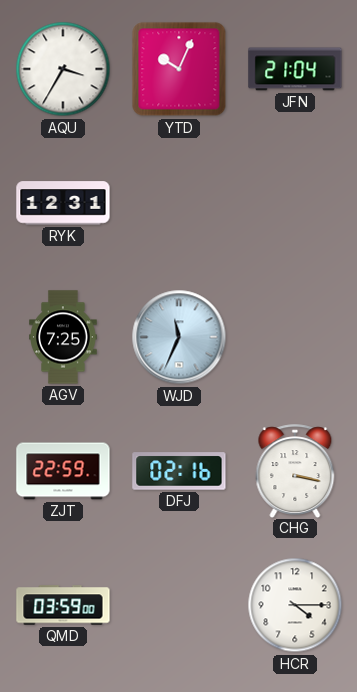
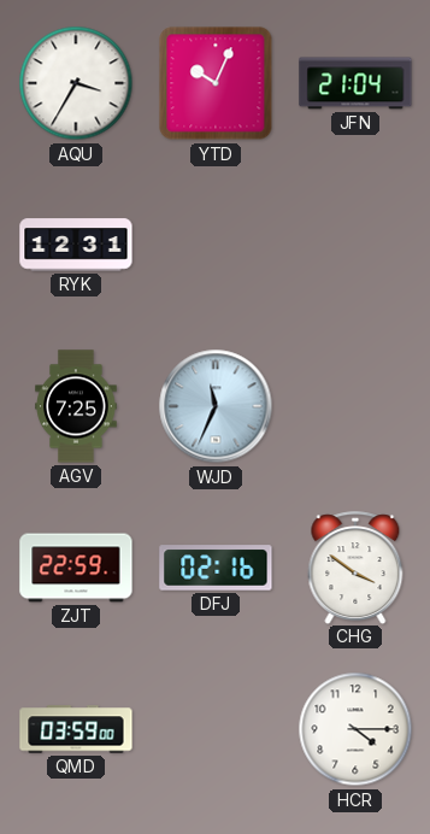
CHG: 3:17 -> 3:51 (355, 568)
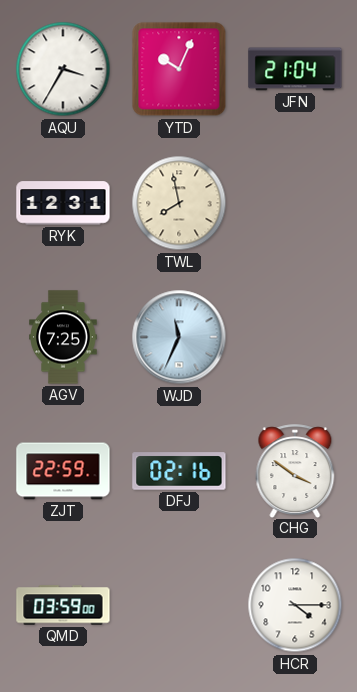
TWL: none -> 7:58 (179, 203)
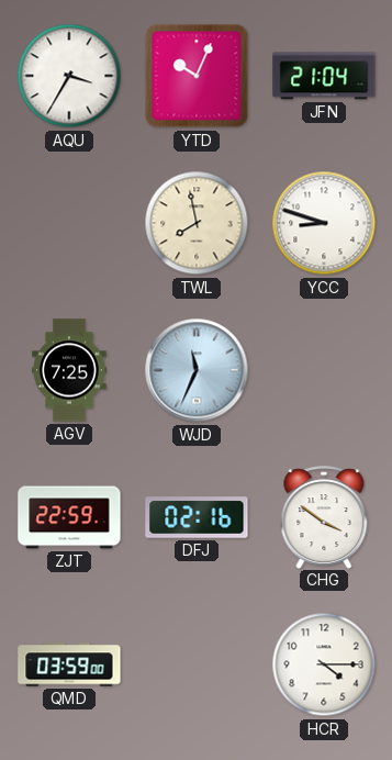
RYK: 12:31 -> none (63, 203)
YCC: none -> 8:48 (324, 223)
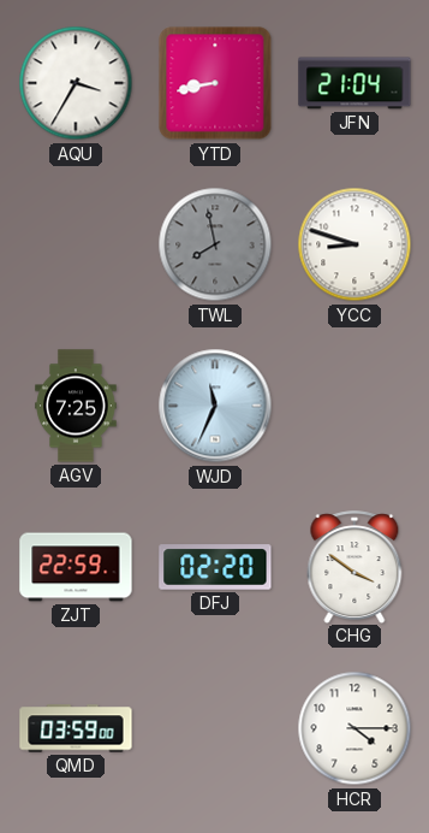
YTD: 10:04 -> 8:43 (215, 83)
TWL dial: cream -> grey (215, 244)
DFJ: 02:16 -> 02:20 (215, 567)
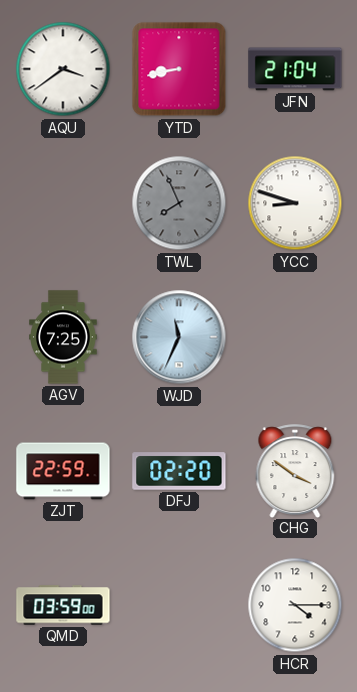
AQU: 3:35 -> 3:39 (63, 69)
TWL: 7:58 -> 7:56 (179, 203)
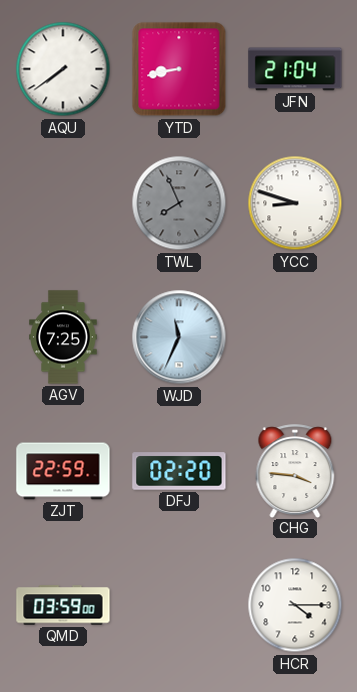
AQU: 3:39 -> 7:39 (63, 69)
CHG: 3:51 -> 3:46 (295, 471)
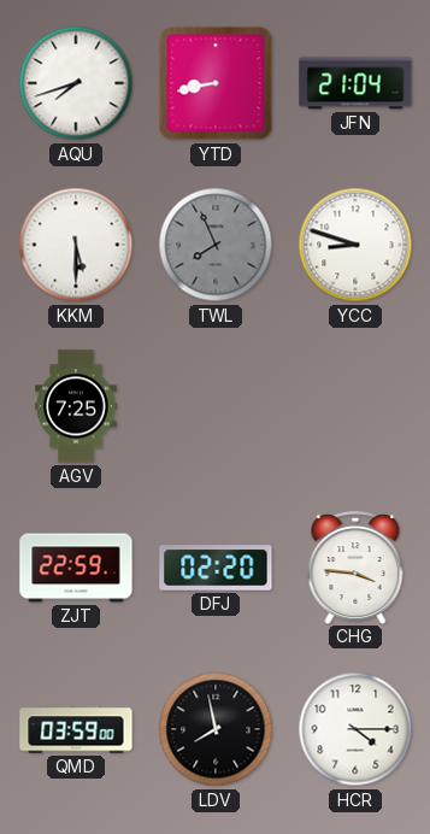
AQU: 7:39 -> 7:42 (76, 83)
KKM: none -> 5:30 (76, 245)
WJD: 11:34 -> none (179, 337)
LDV: none -> 7:58 (216, 729)
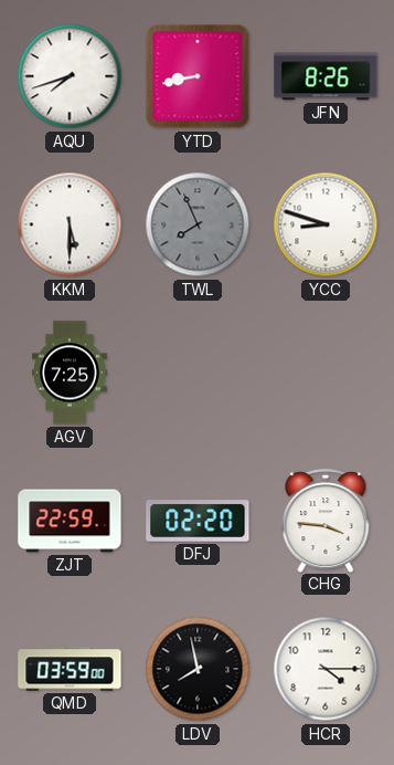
JFN: 21:04 -> 8:26 (326, 76)
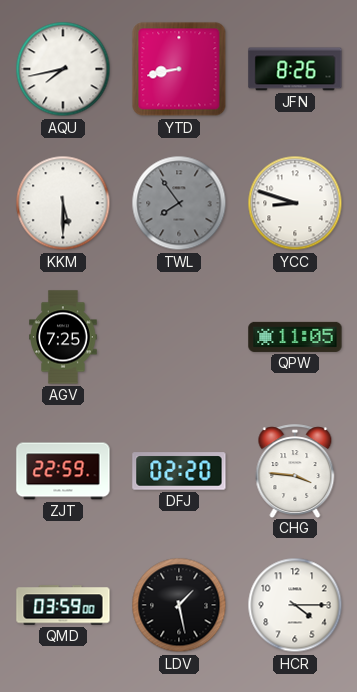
AQU: 7:42 -> 7:43 (63, 69)
TWL: 7:56 -> 7:54 (179, 203)
QPW: none -> 11:05 (295, 337)
LDV: 7:58 -> 1:28 (179, 605)
